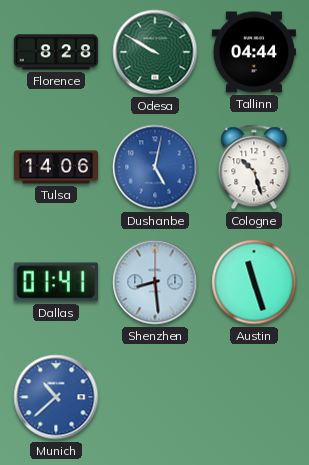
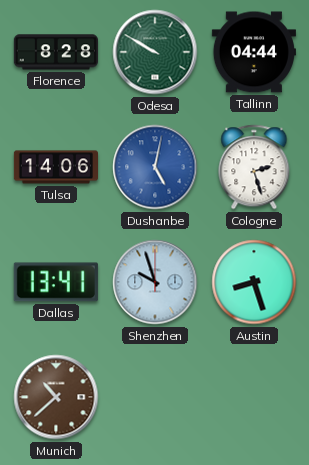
Cologne: 10:27 -> 2:27 (254, 167)
Dallas: 01:41 -> 13:41 (56, 282)
Shenzhen: 8:29 -> 9:57 (155, 282)
Austin: 11:27 -> 8:27 (254, 282)
Munich dial: blue -> brown (56, 397)
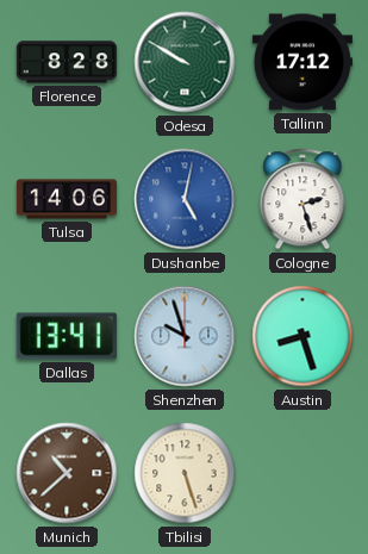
Tallinn: 04:44 -> 17:12 (302, 62)
Tbilisi: none -> 5:27 (185, 473)
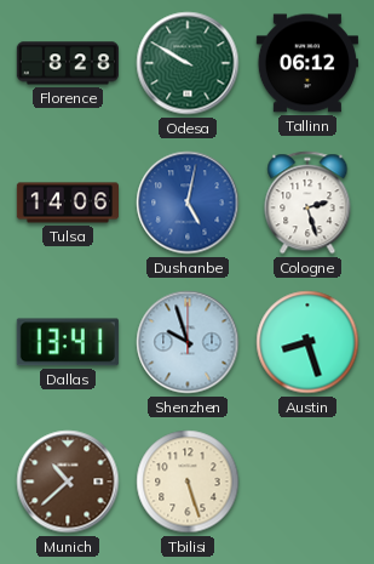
Tallinn: 17:12 -> 06:12 (307, 63)
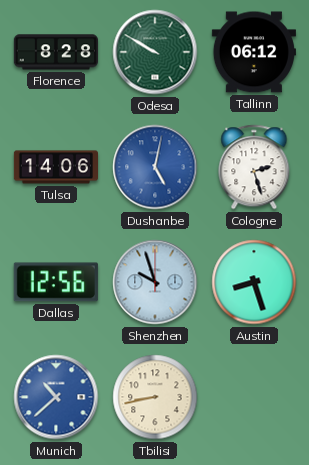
Dallas: 13:41 -> 12:56 (56, 282)
Munich dial: brown -> blue (56, 397)
Tbilisi: 5:27 -> 8:43 (155, 397)
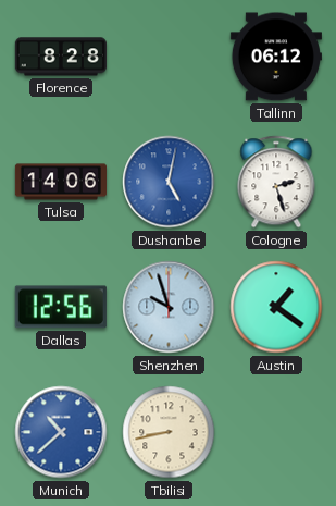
Odesa: 9:50 -> none (155, 52)
Austin: 8:27 -> 1:21 (276, 307)
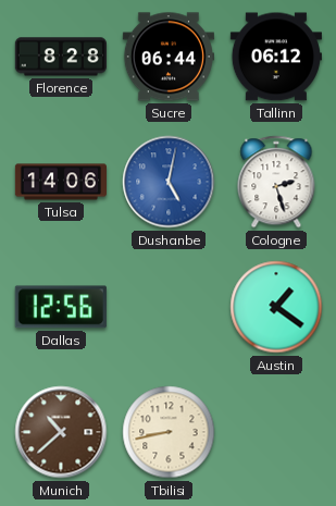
Sucre: none -> 06:44 (169, 57)
Shenzhen: 9:57 -> none (169, 307)
Munich dial: blue -> brown (61, 432)
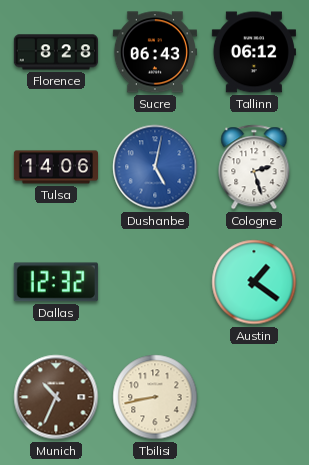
Sucre: 06:44 -> 06:43 (155, 52)
Dallas: 12:56 -> 12:32 (56, 282)
Munich: 10:38 -> 10:34 (56, 397)
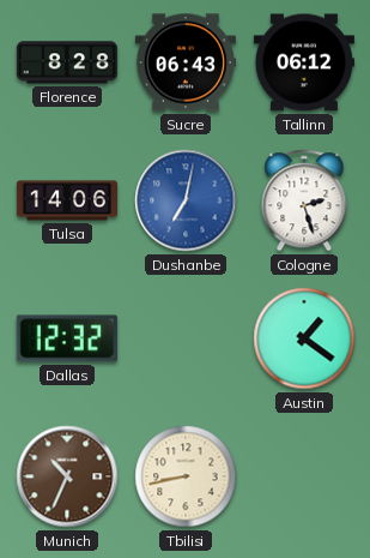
Dushanbe: 5:02 -> 7:02 (186, 200)
